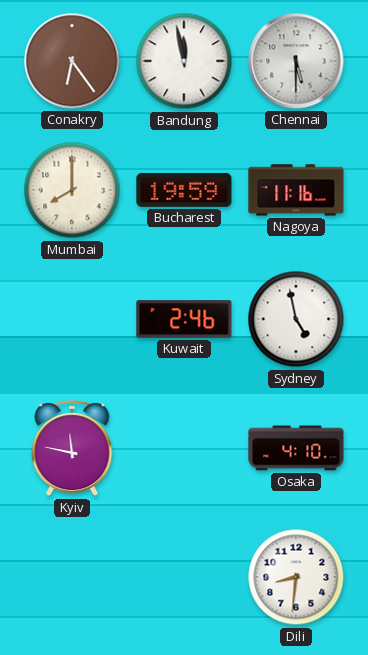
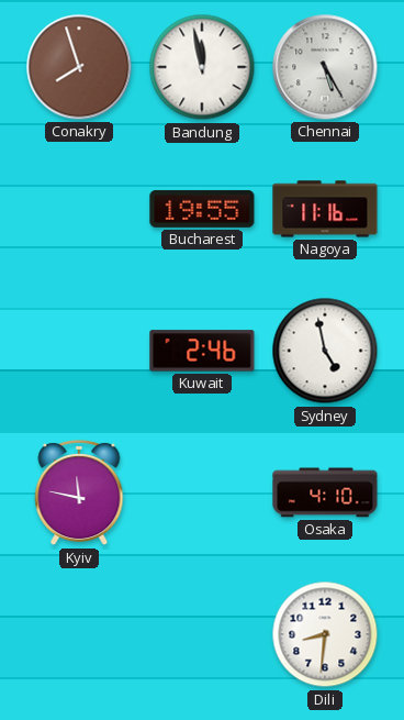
Conakry: 6:24 -> 7:57 (79, 67)
Chennai: 5:30 -> 5:25 (325, 67)
Mumbai: 8:00 -> none (72, 190)
Bucharest: 19:59 -> 19:55 (202, 209)
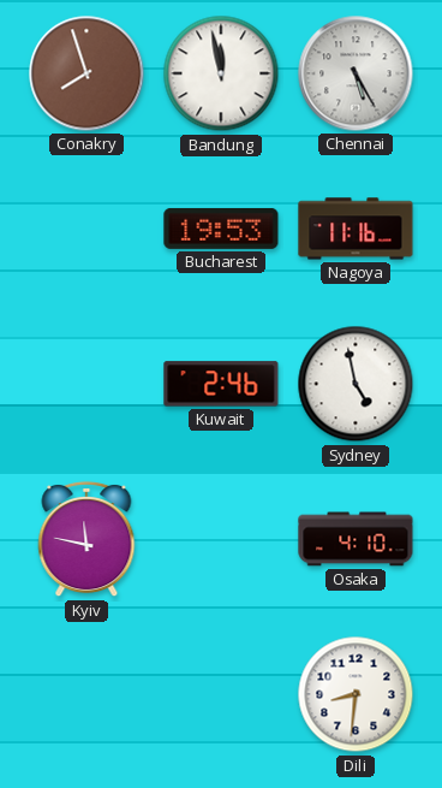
Bucharest: 19:55 -> 19:53 (221, 229)
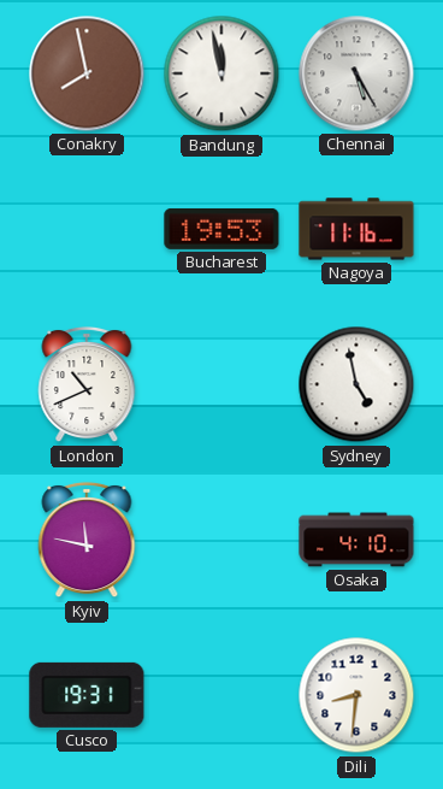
Conakry: 7:57 -> 7:58 (87, 73)
London: none -> 10:41 (87, 384)
Kuwait: 2:46 -> none (221, 384)
Cusco: none -> 19:31 (87, 695)
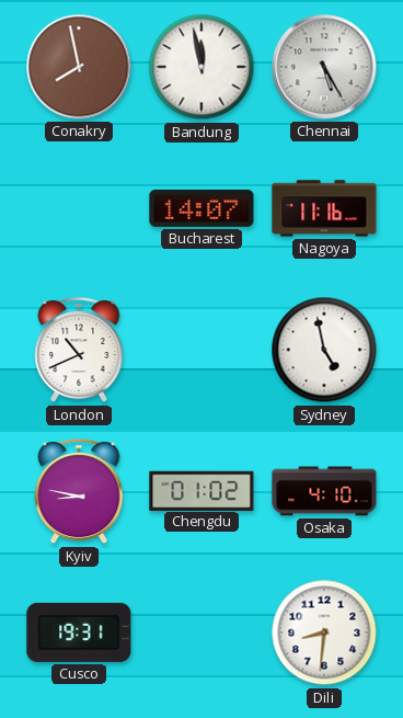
Bucharest: 19:53 -> 14:07 (201, 208)
Kyiv: 11:47 -> 8:47 (79, 491)
Chengdu: none -> 01:02 (201, 490)
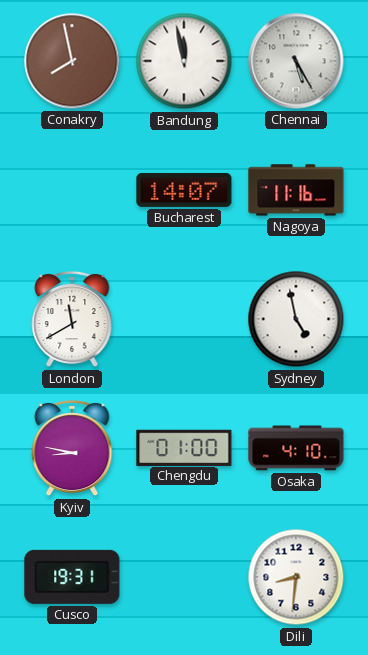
London: 10:41 -> 11:40 (72, 319)
Chengdu: 01:02 -> 01:00 (184, 447)
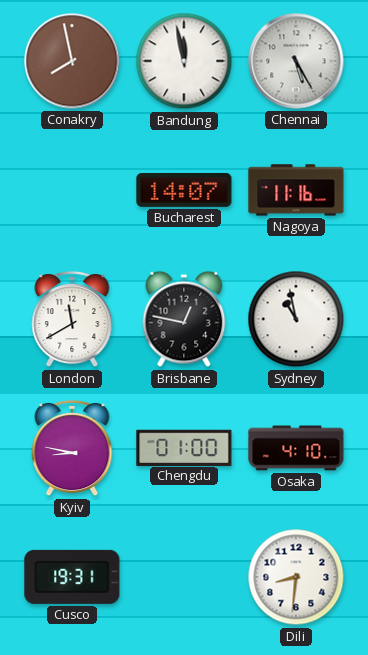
Brisbane: none -> 12:47 (184, 319)
Sydney: 4:58 -> 10:58 (296, 319)
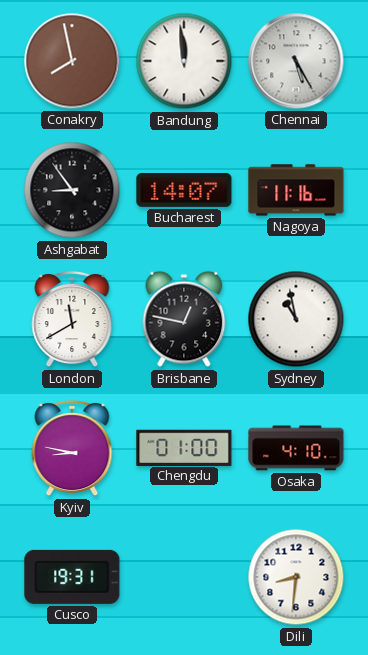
Bandung: 11:58 -> 11:59 (184, 61)
Ashgabat: none -> 8:54 (72, 190)
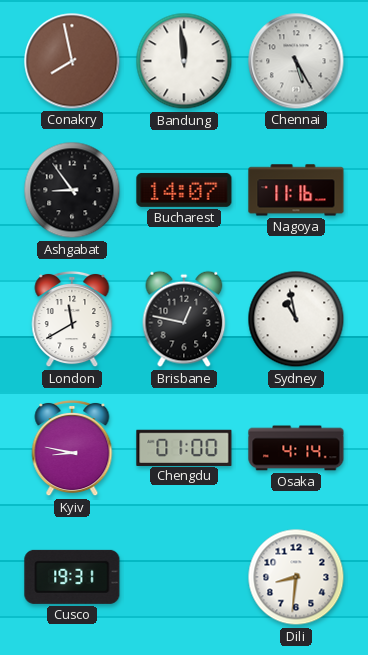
Osaka: 4:10 -> 4:14 (296, 448)
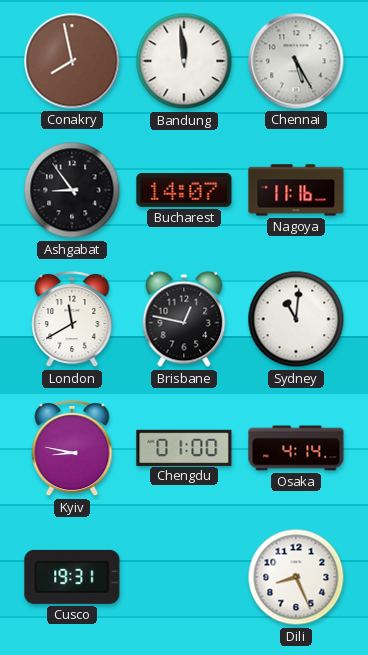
Sydney: 10:58 -> 11:01 (296, 319)
Dili: 8:31 -> 8:26 (296, 577)
